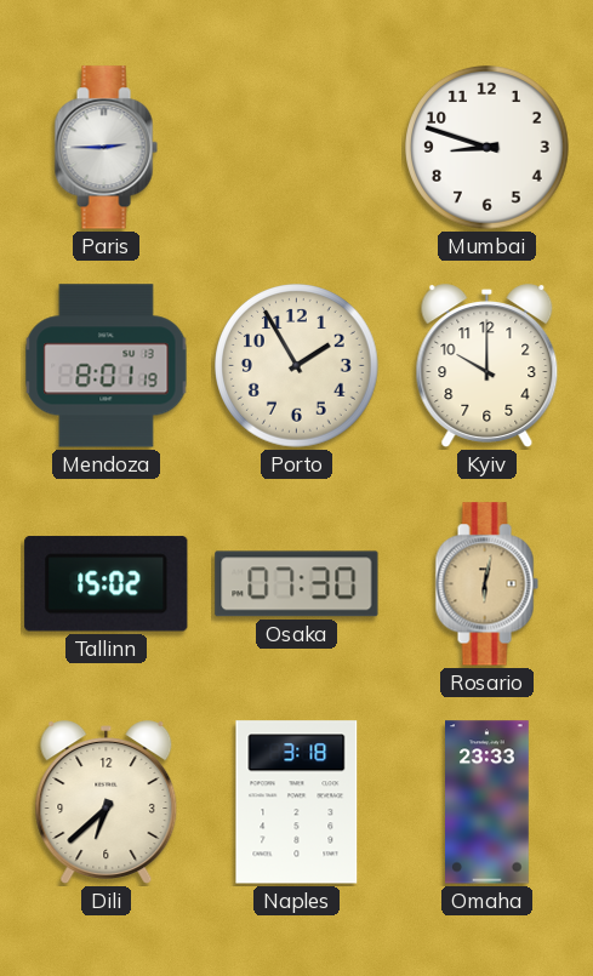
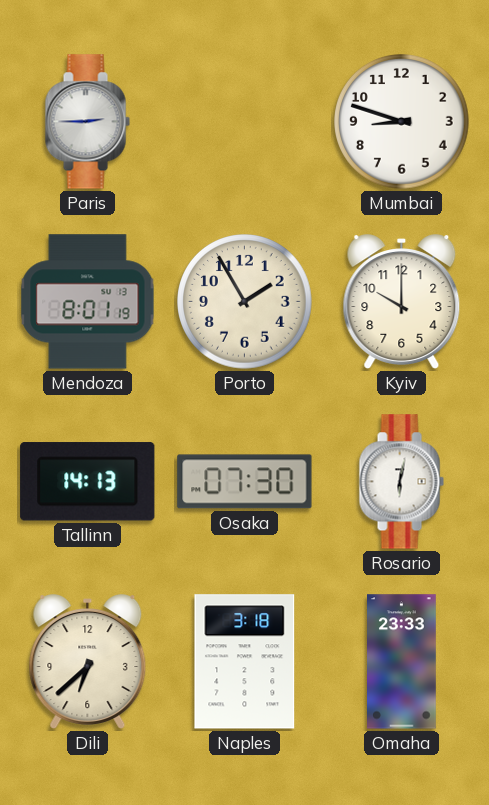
Tallinn: 15:02 -> 14:13 (88, 482)
Rosario dial: champagne -> white (401, 482)
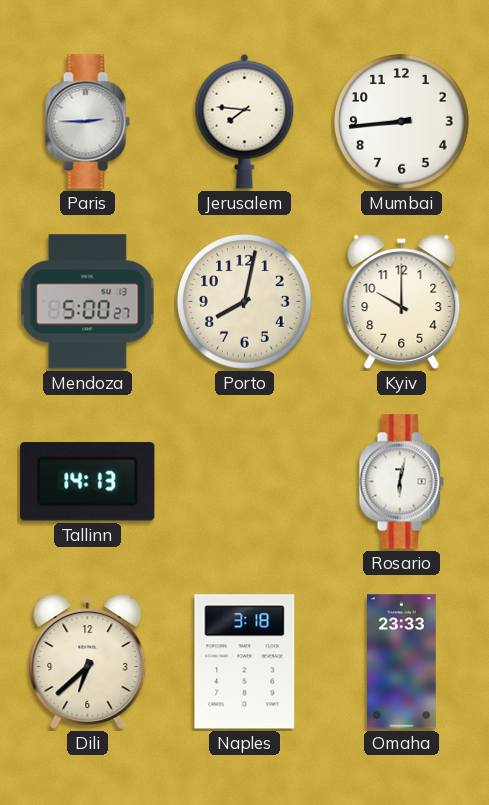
Jerusalem: none -> 7:46 (245, 121)
Mumbai: 8:48 -> 8:44 (402, 122)
Mendoza: 8:01 -> 5:00 (88, 302)
Porto: 1:55 -> 8:02 (245, 302)
Osaka: 07:30 -> none (245, 482)
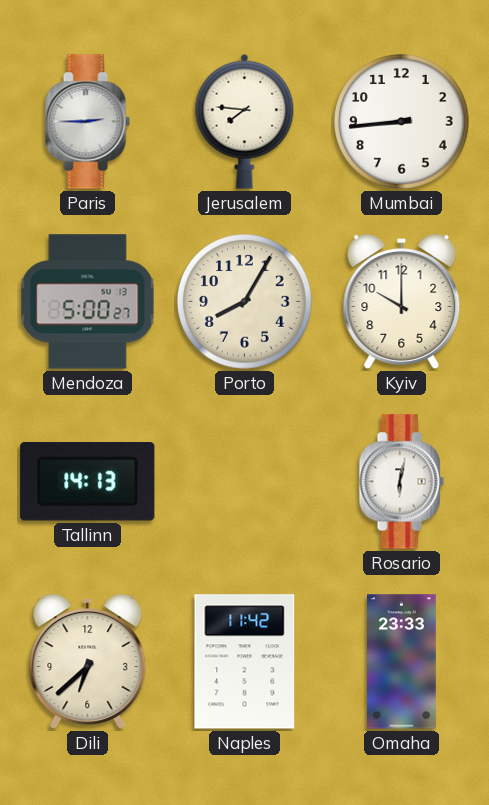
Porto: 8:02 -> 8:05 (245, 302)
Naples: 3:18 -> 11:42 (245, 662)
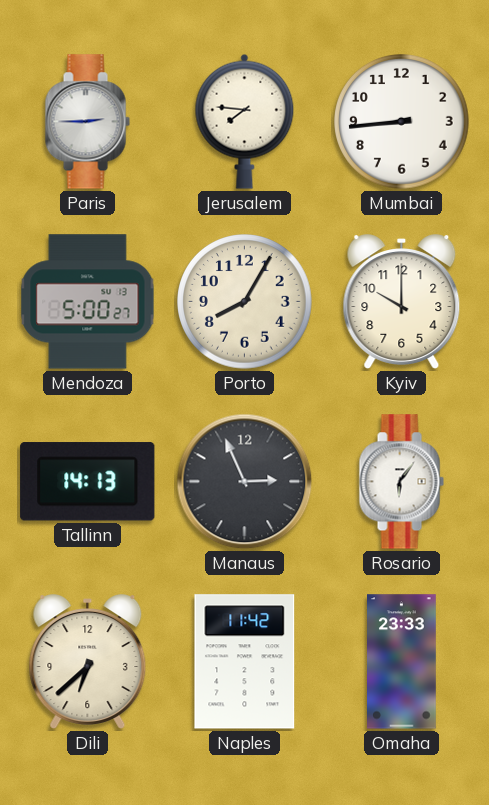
Manaus: none -> 2:56 (245, 482)
Rosario: 6:02 -> 6:06 (401, 482)
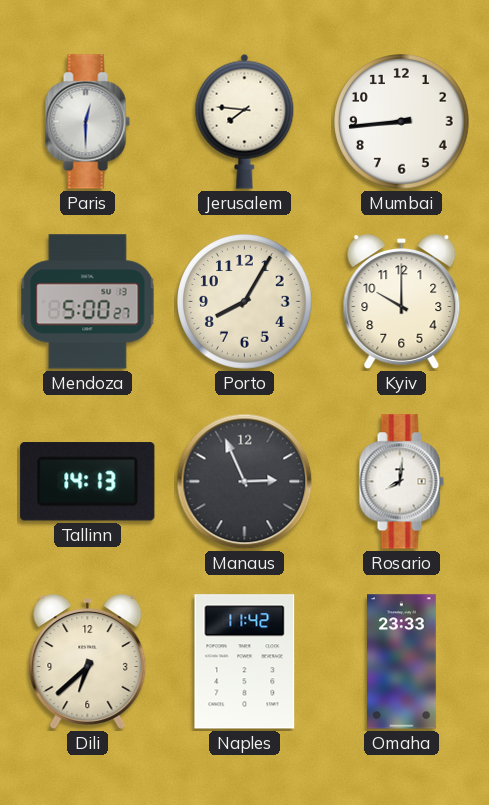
Paris: 2:45 -> 12:30 (87, 122)
Rosario: 6:06 -> 8:01 (401, 482)
